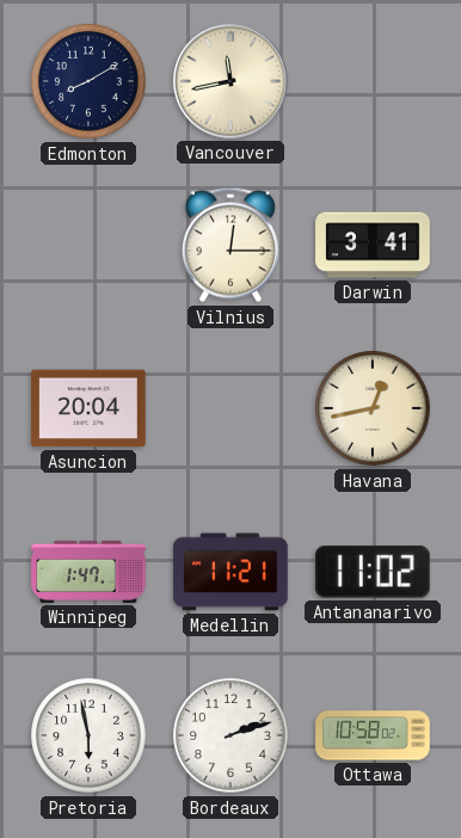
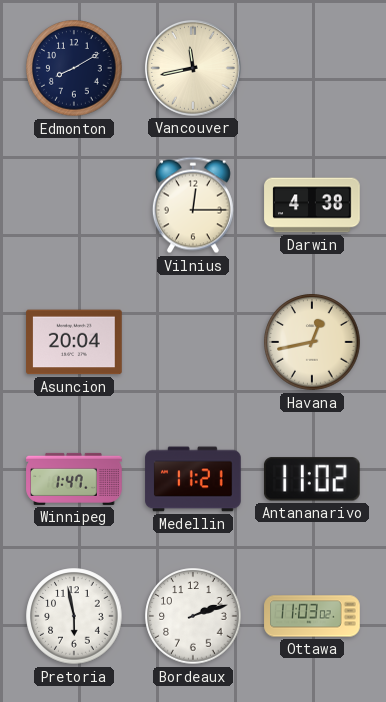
Darwin: 3:41 -> 4:38 (312, 205)
Ottawa: 10:58 -> 11:03 (312, 616)
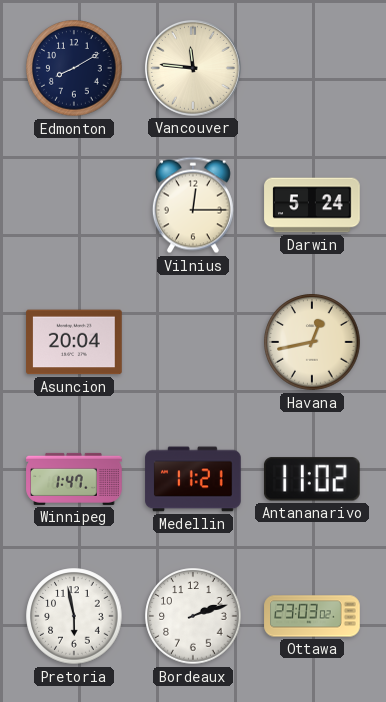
Vancouver: 11:43 -> 11:46 (193, 68)
Darwin: 4:38 -> 5:24 (312, 205)
Ottawa: 11:03 -> 23:03 (312, 616)
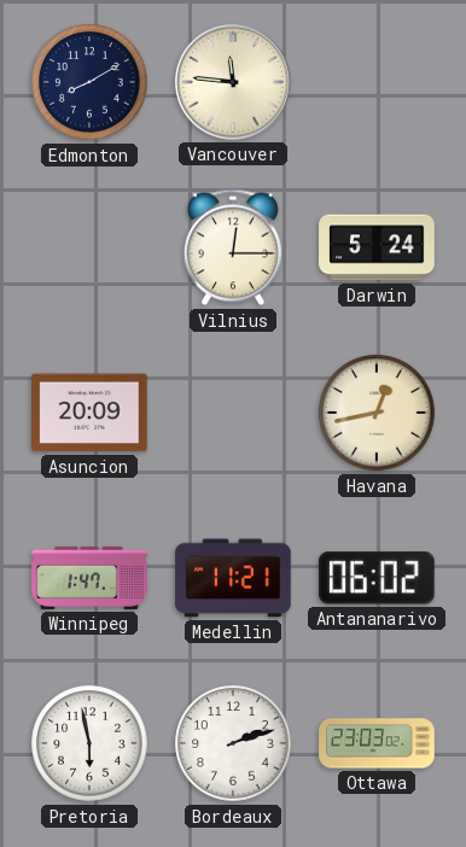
Asuncion: 20:04 -> 20:09 (89, 413)
Antananarivo: 11:02 -> 06:02 (377, 578)
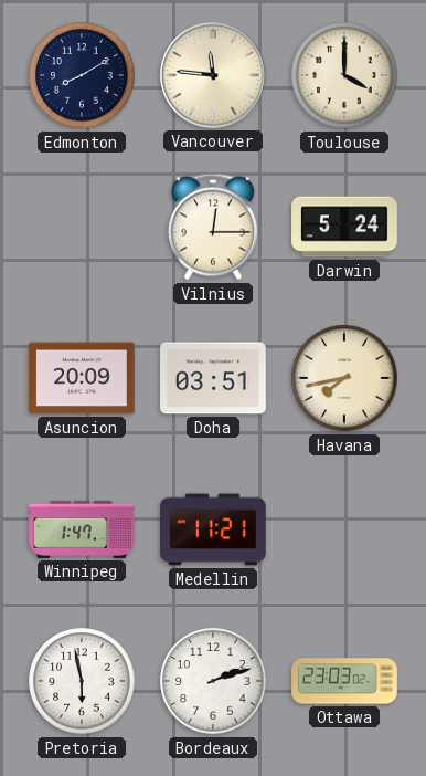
Toulouse: none -> 4:00 (344, 75)
Doha: none -> 03:51 (213, 378)
Havana: 12:43 -> 7:43 (344, 378)
Antananarivo: 06:02 -> none (377, 578)
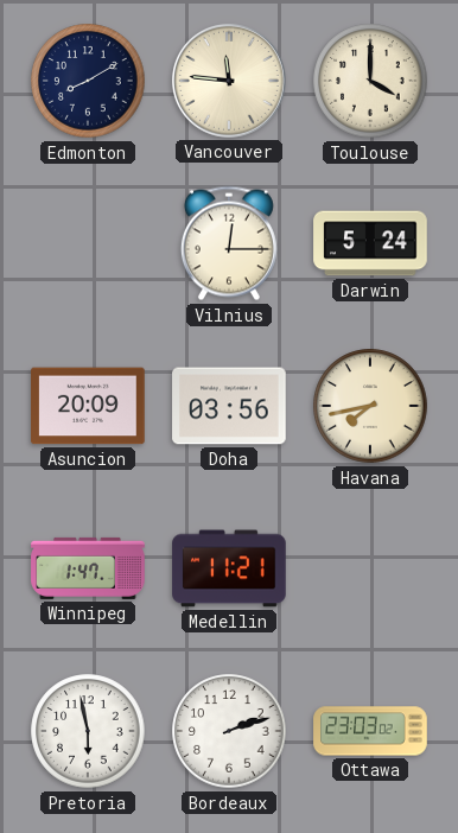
Doha: 03:51 -> 03:56 (229, 406)
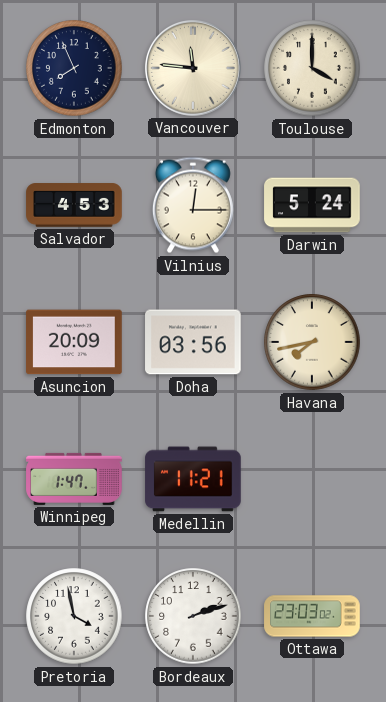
Edmonton: 8:10 -> 7:56 (74, 68)
Salvador: none -> 4:53 (74, 205)
Pretoria: 5:58 -> 3:58 (74, 616)
